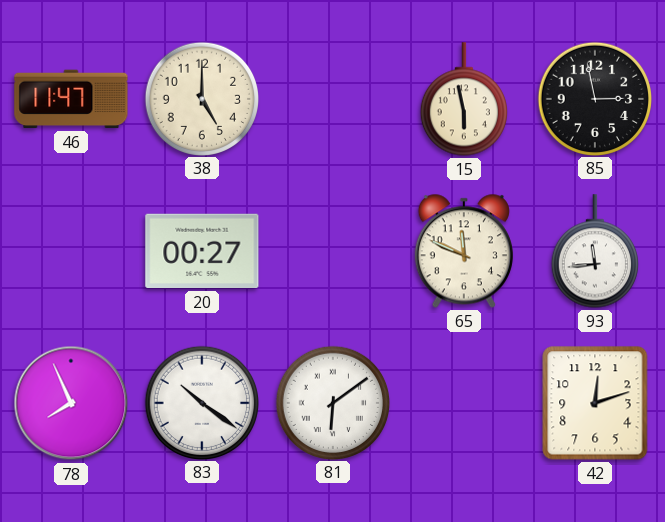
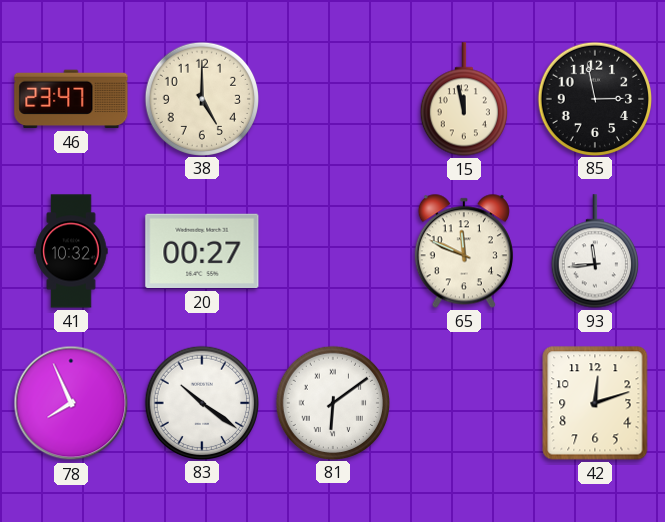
46: 11:47 -> 23:47 (71, 99)
15: 5:58 -> 11:58 (464, 99)
41: none -> 10:32 (71, 251)
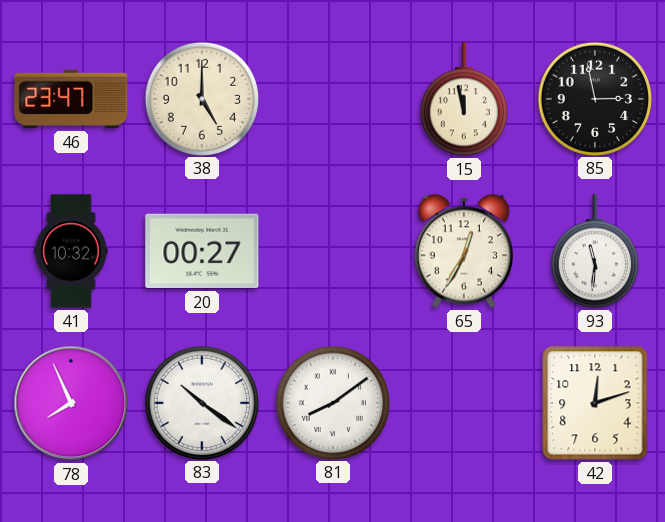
65: 11:49 -> 12:35 (464, 251)
93: 11:44 -> 11:31 (595, 251)
81: 6:09 -> 8:09 (332, 402)
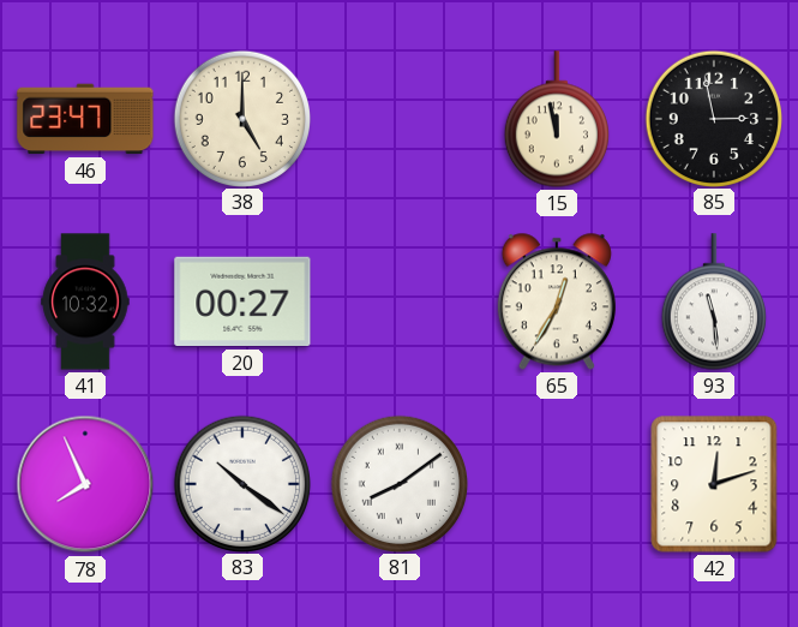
93: 11:31 -> 11:29 (714, 301)
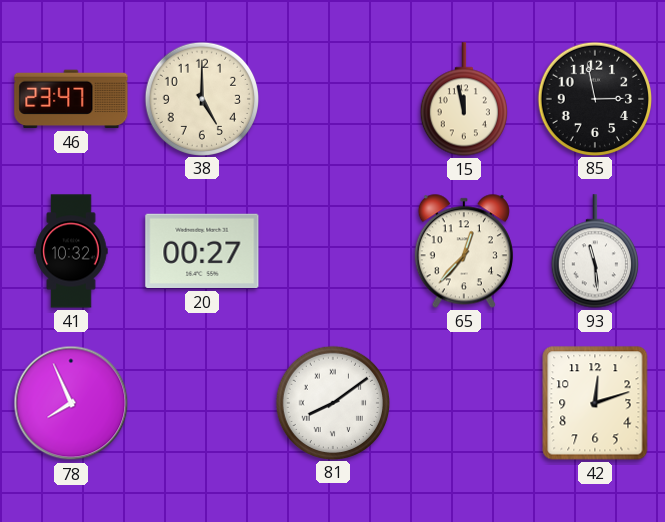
65: 12:35 -> 12:37 (464, 251)
83: 10:21 -> none (241, 483)
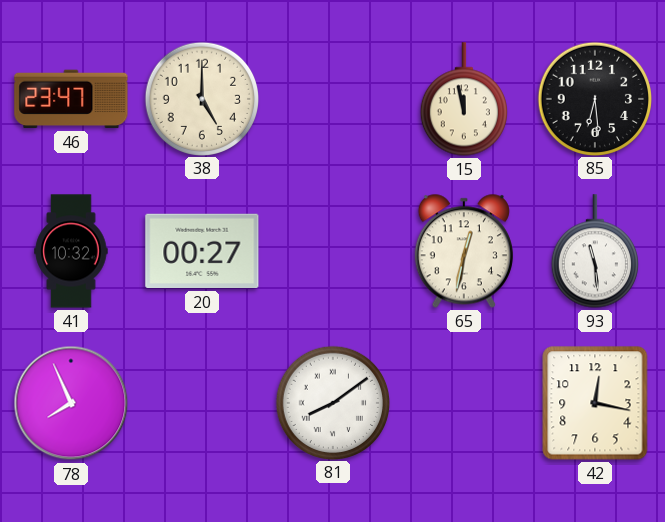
85: 2:58 -> 6:29 (594, 98)
65: 12:37 -> 12:32 (464, 251)
42: 12:12 -> 12:17 (595, 403)
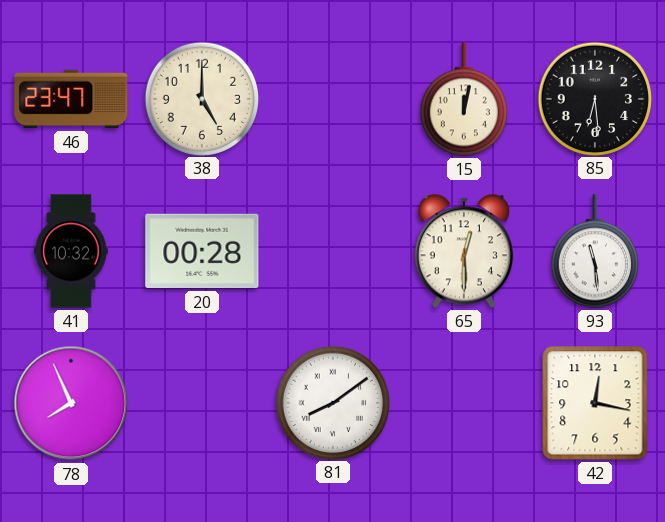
15: 11:58 -> 12:02 (464, 99)
20: 00:27 -> 00:28 (202, 251)
65: 12:32 -> 12:30 (464, 251)
